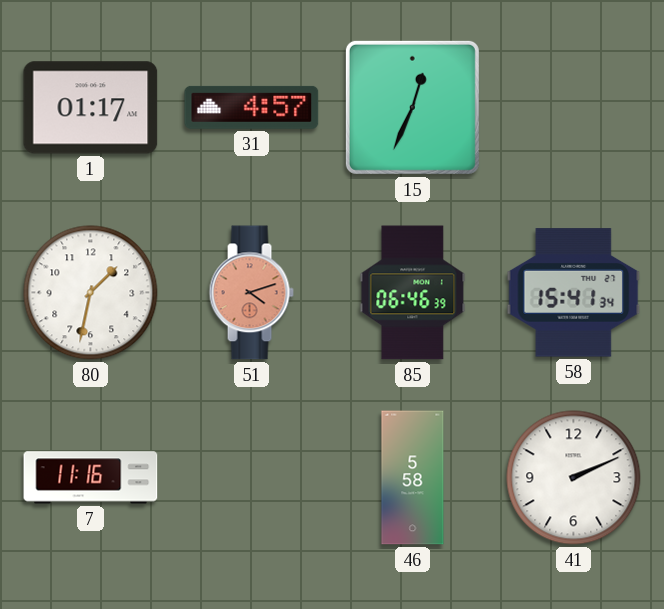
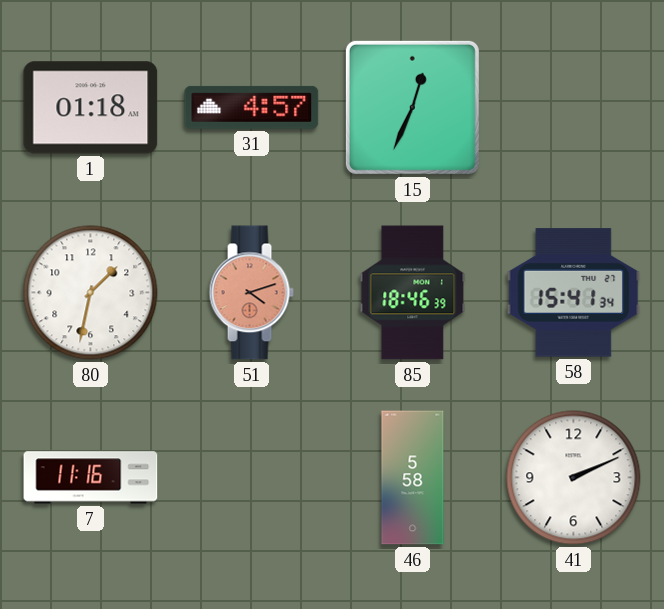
1: 01:17 -> 01:18 (91, 108)
85: 06:46 -> 18:46 (413, 293)
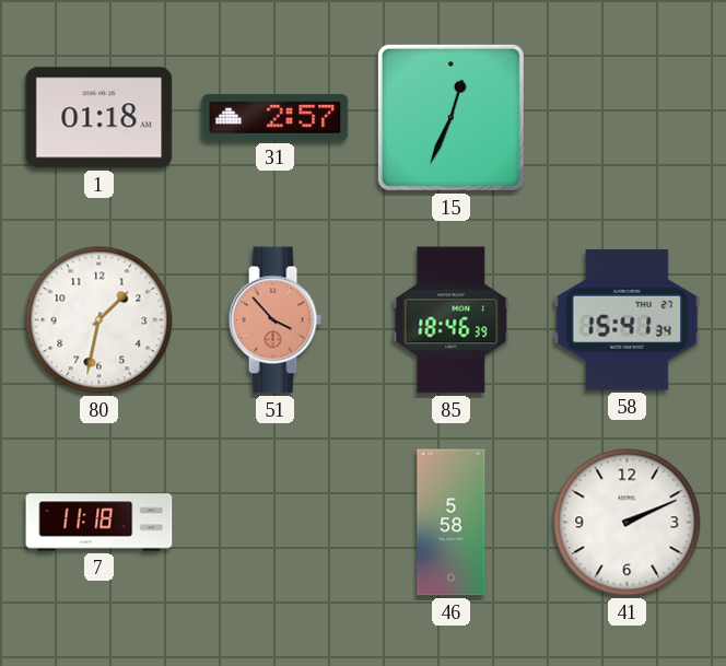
31: 4:57 -> 2:57 (276, 117)
51: 4:12 -> 3:53 (274, 320)
7: 11:16 -> 11:18 (99, 523)
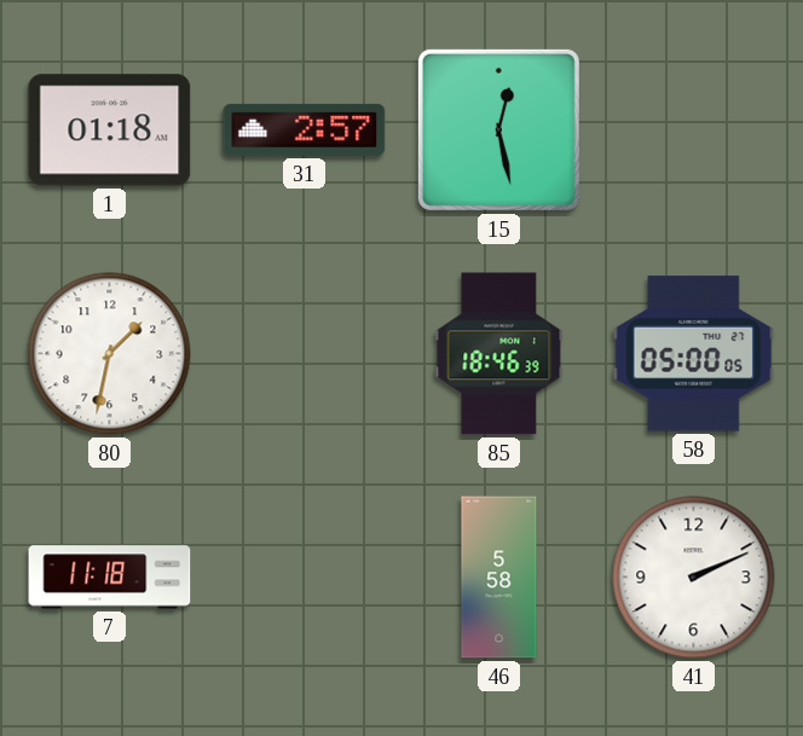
15: 12:34 -> 12:28 (498, 129)
51: 3:53 -> none (274, 320)
58: 15:41 -> 05:00 (694, 354)
